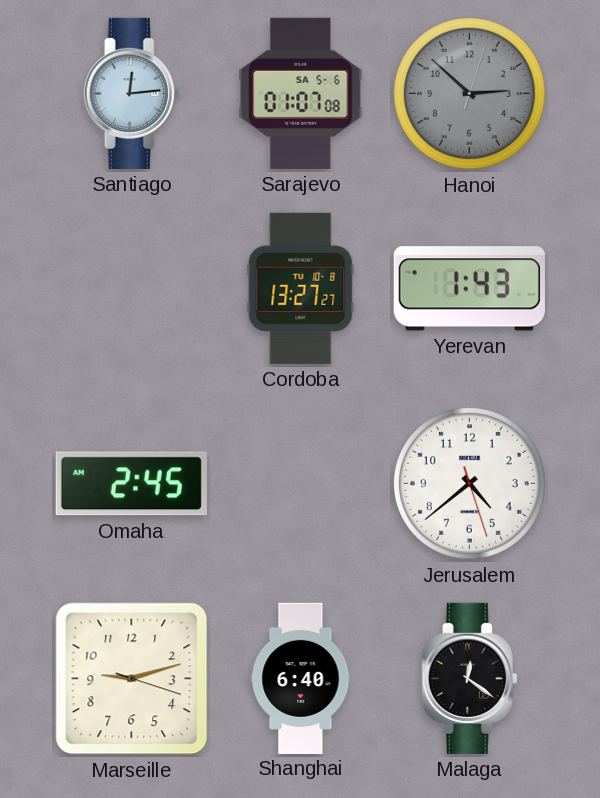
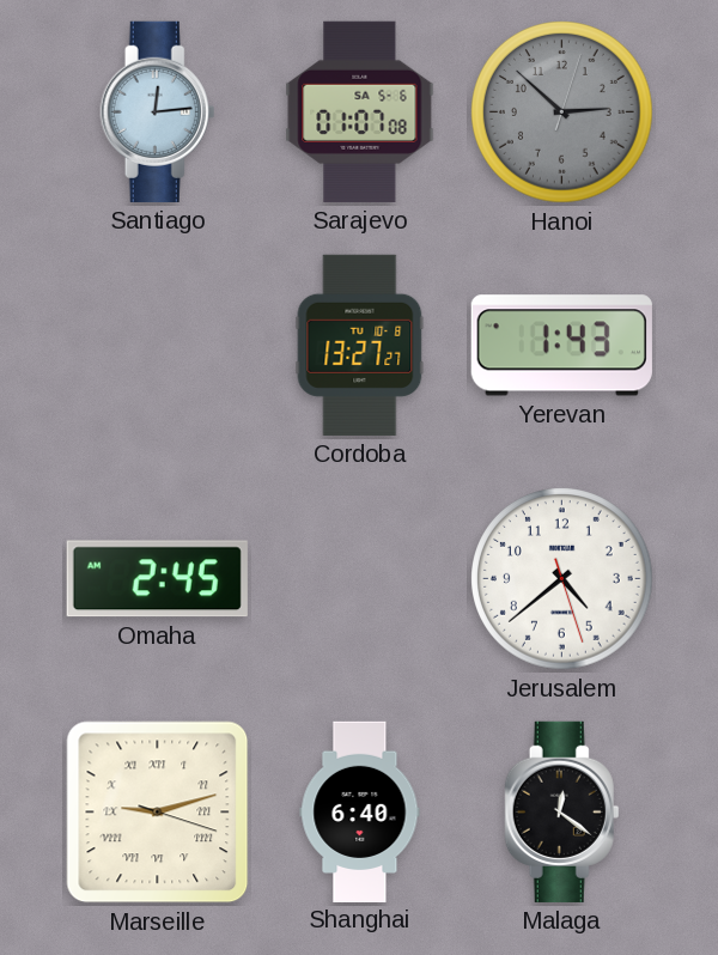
Marseille numerals: Arabic -> Roman (158, 813)
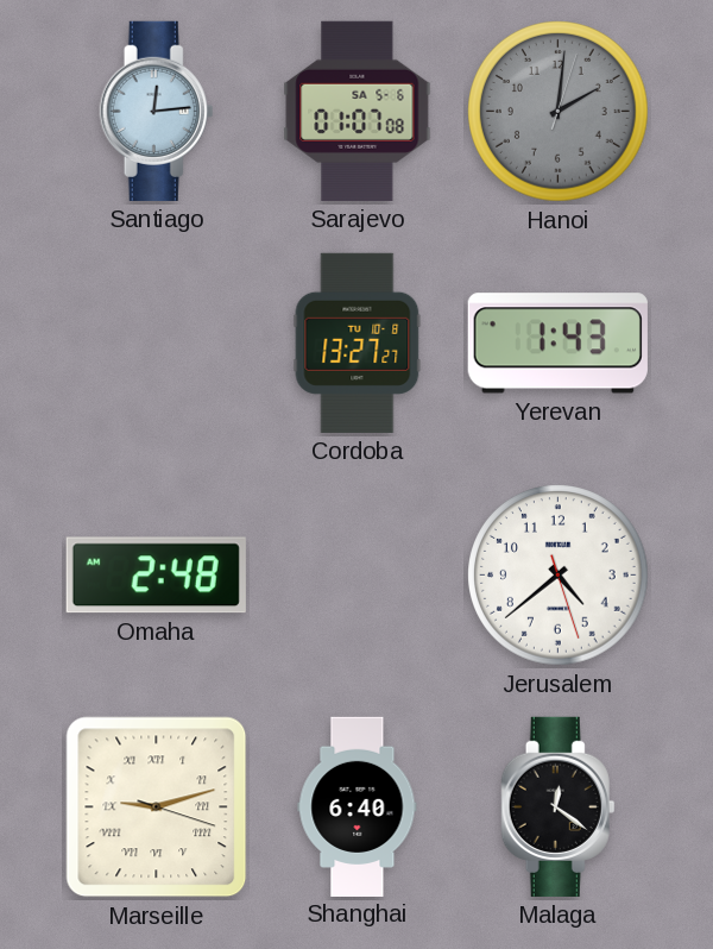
Hanoi: 2:52 -> 2:01 (559, 112)
Omaha: 2:45 -> 2:48 (156, 576)
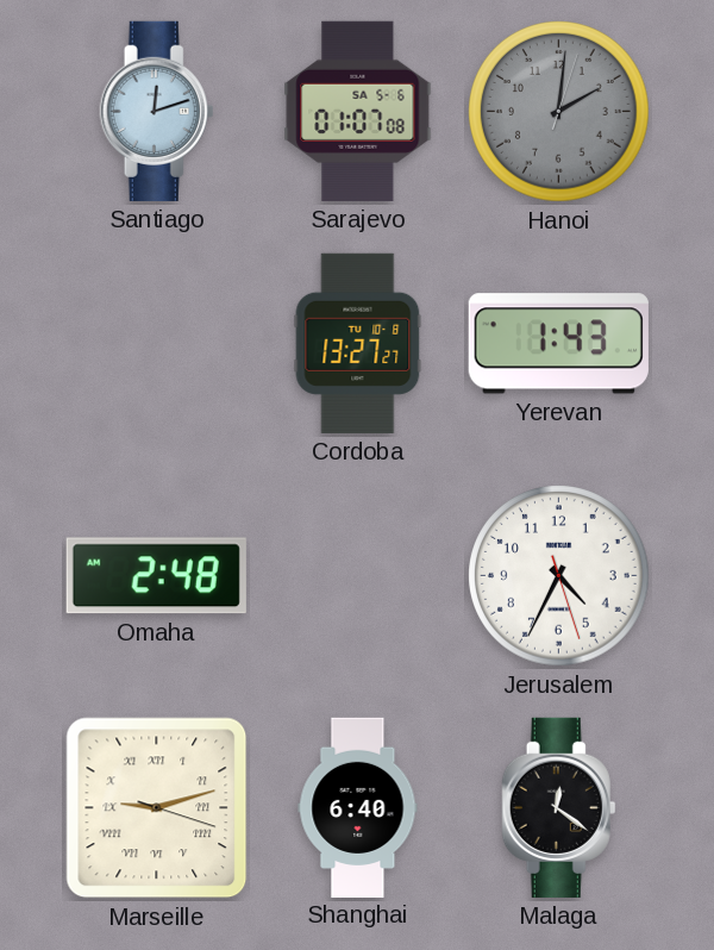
Santiago: 12:14 -> 12:12 (157, 111)
Jerusalem: 4:38 -> 4:34 (559, 576)
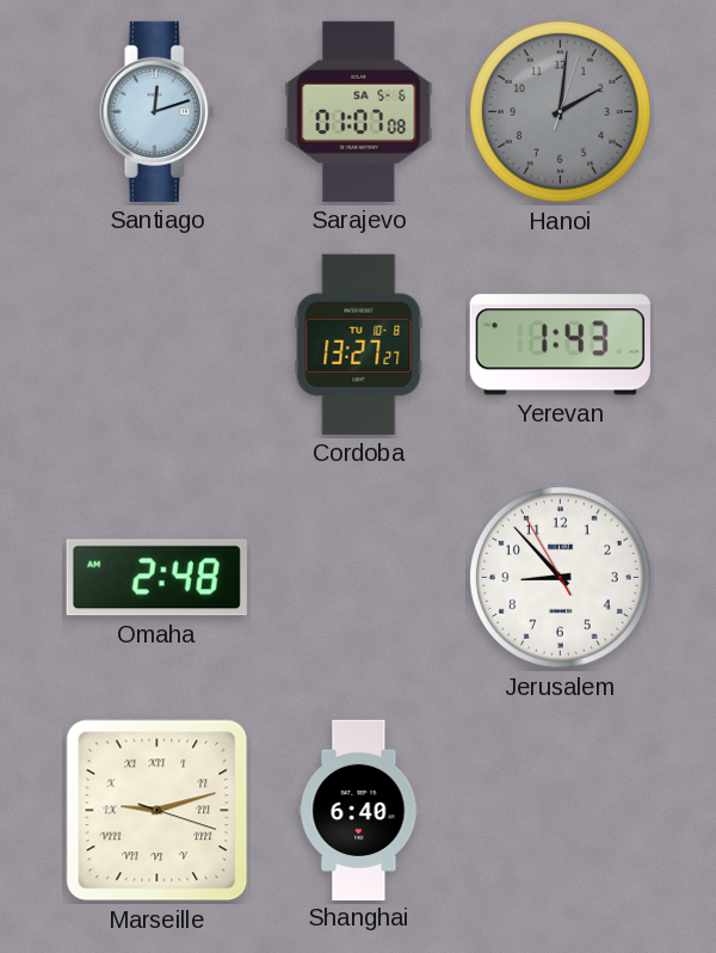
Jerusalem: 4:34 -> 8:52 (561, 578)
Malaga: 12:21 -> none (559, 807)
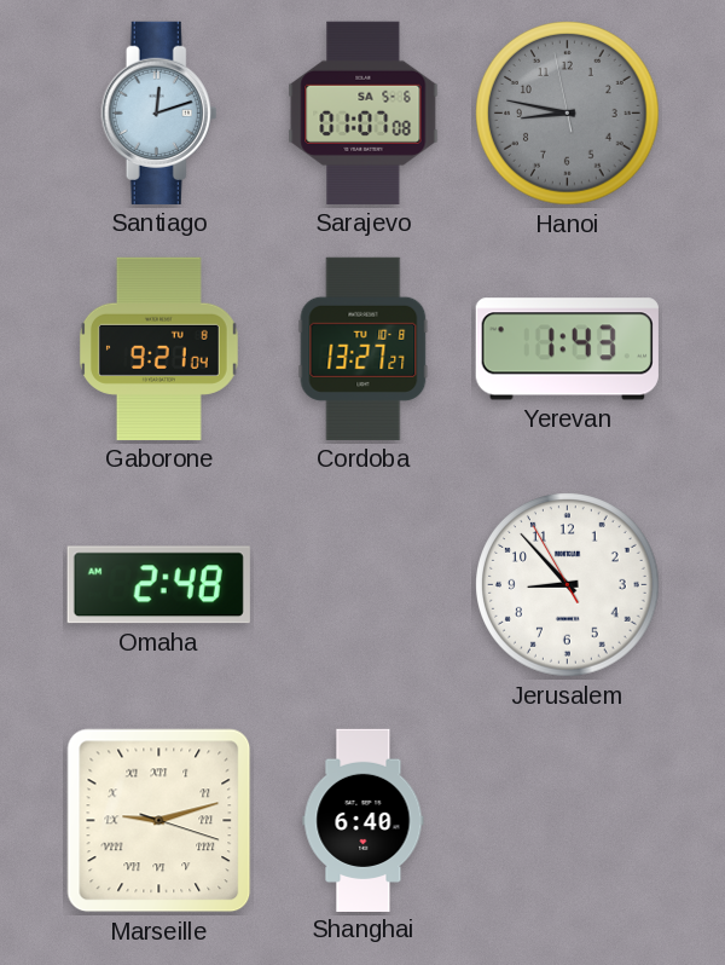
Hanoi: 2:01 -> 8:46 (568, 114)
Gaborone: none -> 9:21 (158, 348)
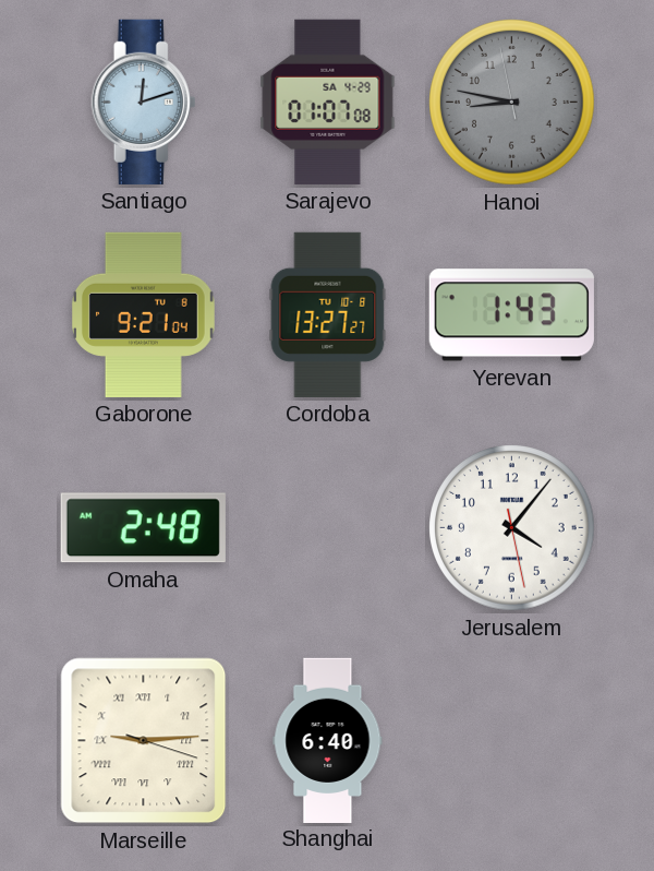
Sarajevo date: SA 5-6 -> SA 4-29 (328, 102)
Jerusalem: 8:52 -> 4:06 (512, 528)
Marseille: 9:12 -> 9:14 (144, 741)
